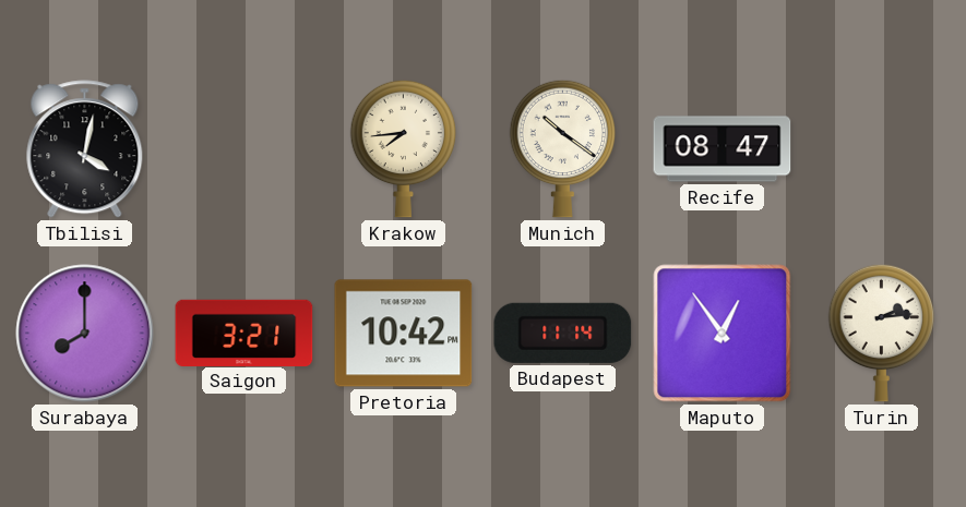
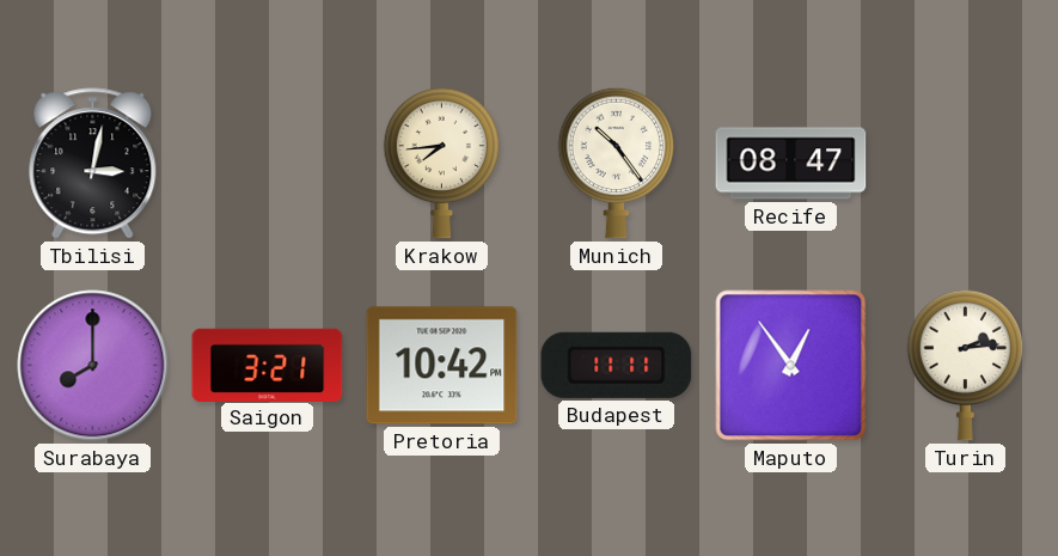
Tbilisi: 4:02 -> 3:02 (93, 164)
Munich: 10:21 -> 10:24 (617, 163)
Budapest: 11:14 -> 11:11 (617, 365)
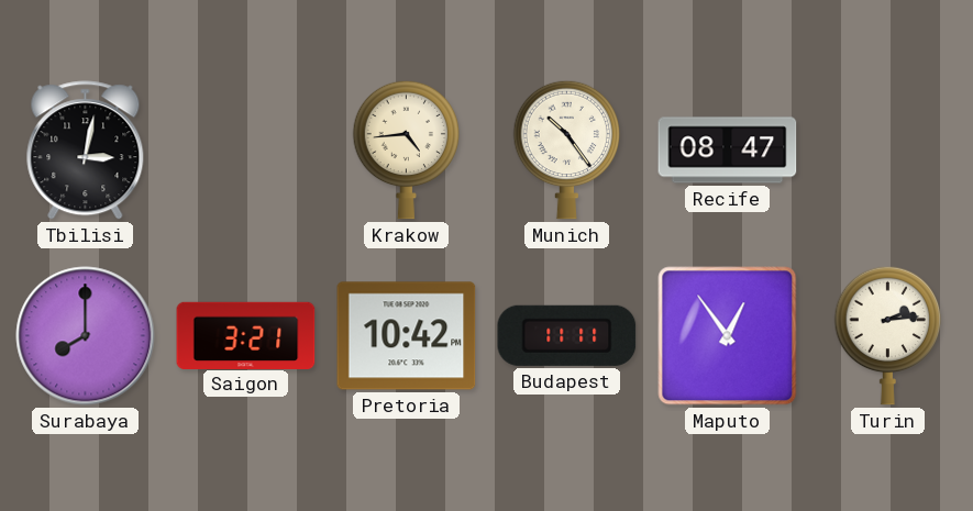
Krakow: 7:44 -> 4:44 (407, 149)
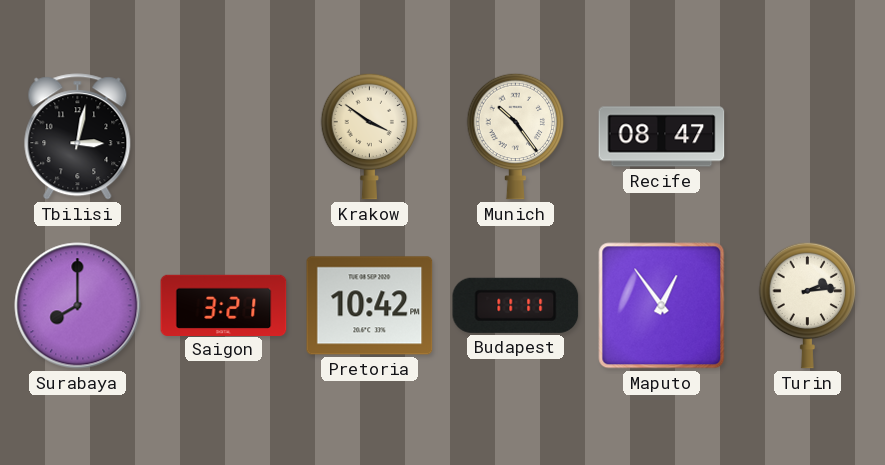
Krakow: 4:44 -> 3:51 (370, 136)
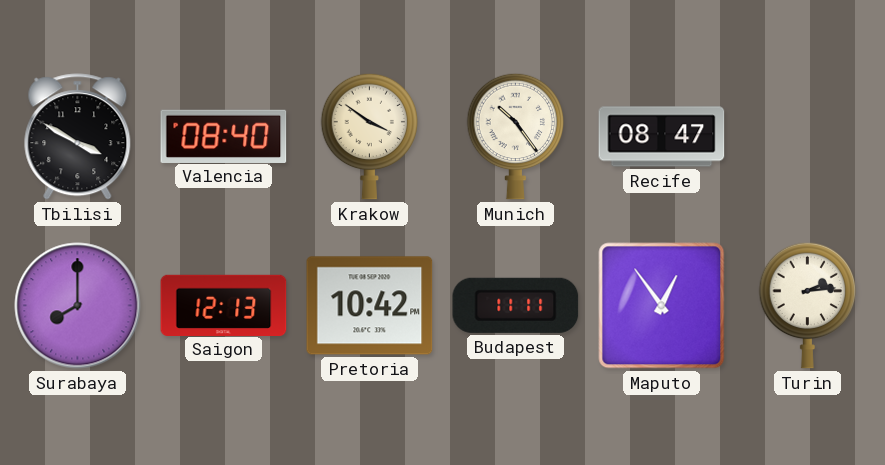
Tbilisi: 3:02 -> 3:50 (78, 137)
Valencia: none -> 08:40 (224, 136)
Saigon: 3:21 -> 12:13 (224, 305)
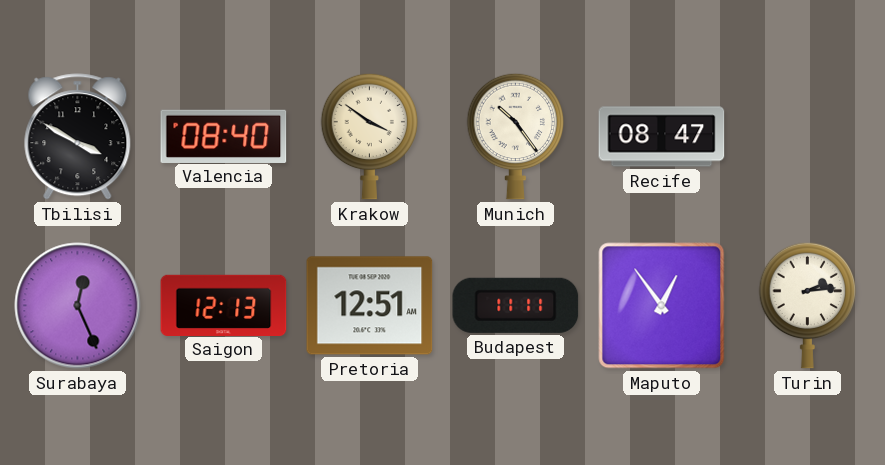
Surabaya: 8:00 -> 12:26 (78, 306)
Pretoria: 10:42 -> 12:51 (370, 306)
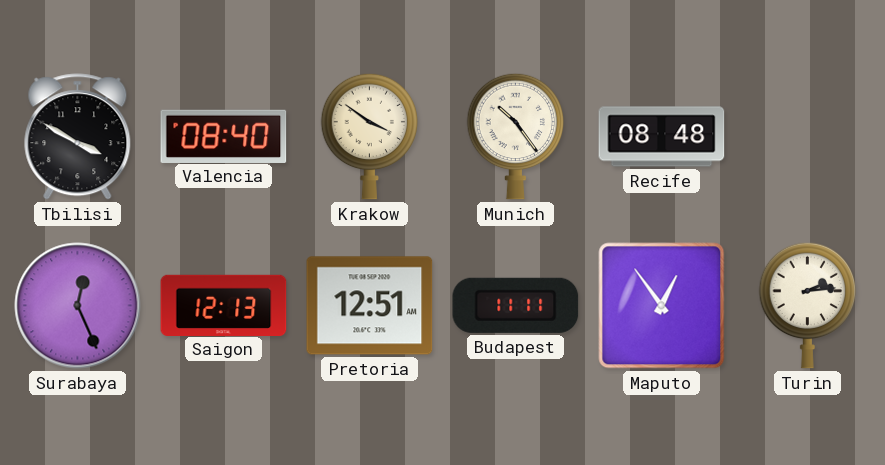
Recife: 08:47 -> 08:48 (662, 137)
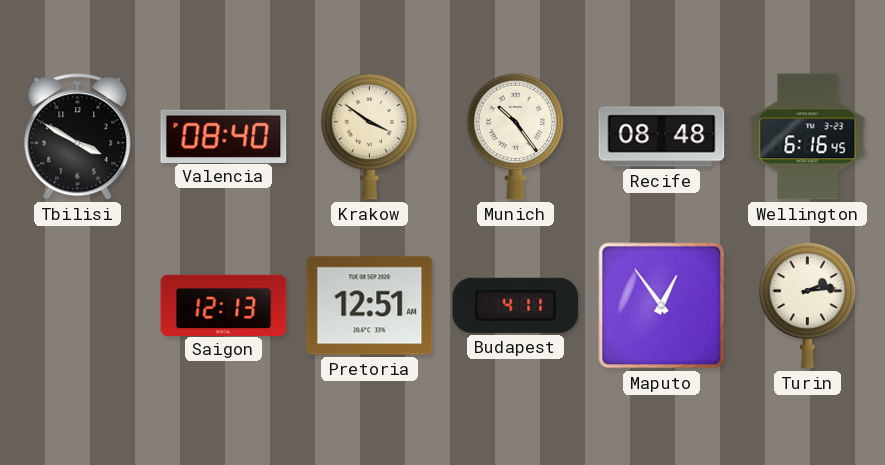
Wellington: none -> 6:16 (808, 137)
Surabaya: 12:26 -> none (78, 306)
Budapest: 11:11 -> 4:11 (516, 305)
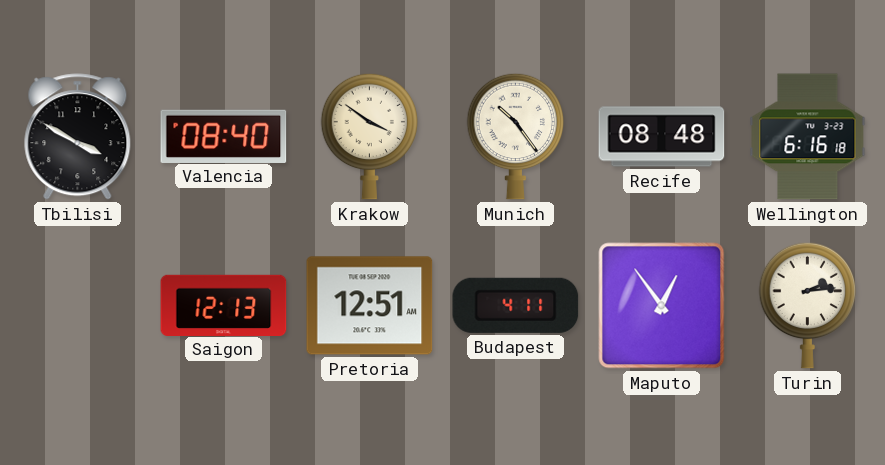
Wellington: 6:16:45 -> 6:16:18 (808, 137)
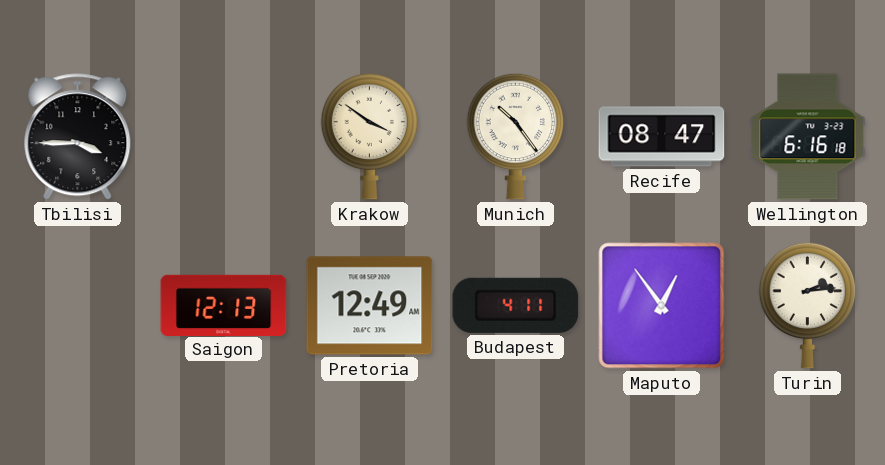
Tbilisi: 3:50 -> 3:45 (78, 137)
Valencia: 08:40 -> none (224, 136)
Recife: 08:48 -> 08:47 (662, 137)
Pretoria: 12:51 -> 12:49 (370, 306)
